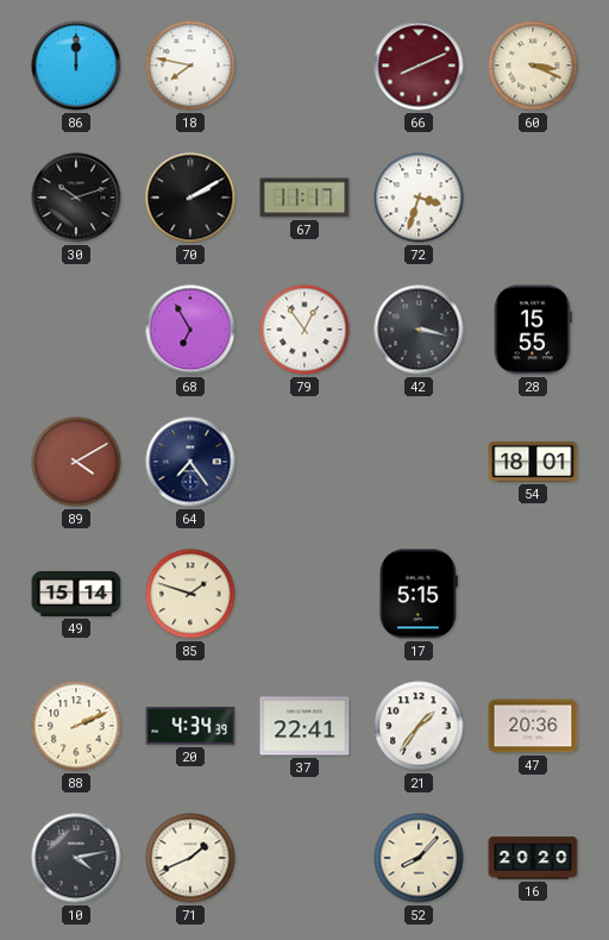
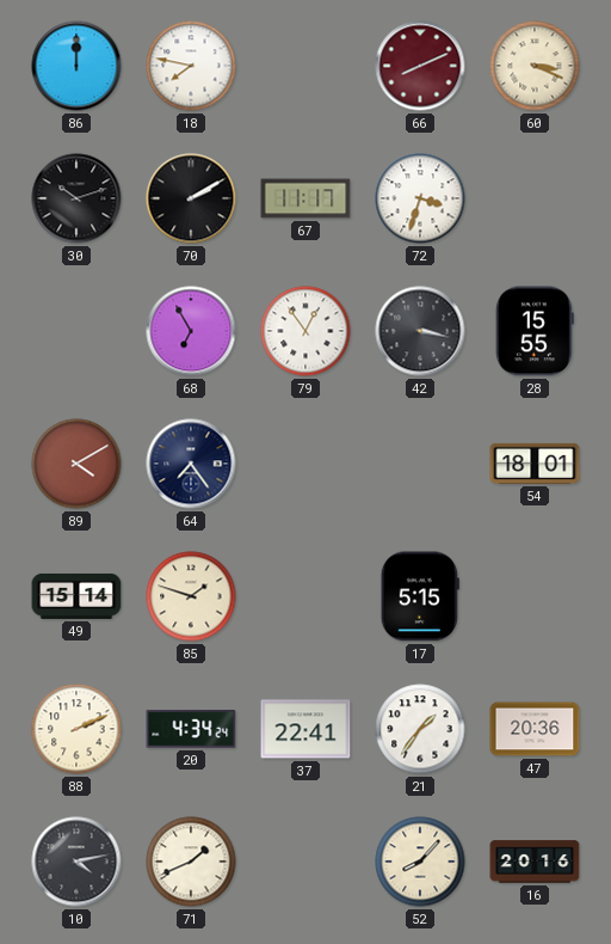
20: 4:34:39 -> 4:34:24 (191, 729)
16: 20:20 -> 20:16 (535, 862)
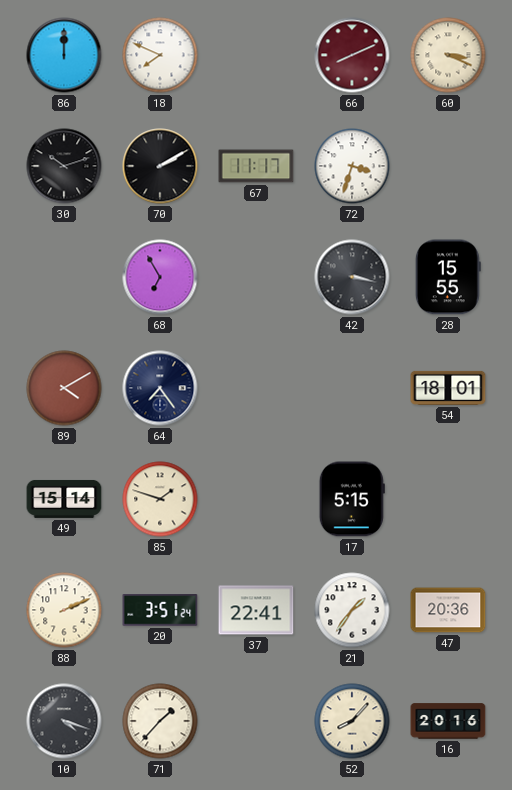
18: 7:47 -> 7:49 (160, 55)
79: 12:54 -> none (305, 331)
20: 4:34 -> 3:51 (160, 610)
10: 4:13 -> 4:18 (64, 721)
71: 1:41 -> 1:37 (160, 721)
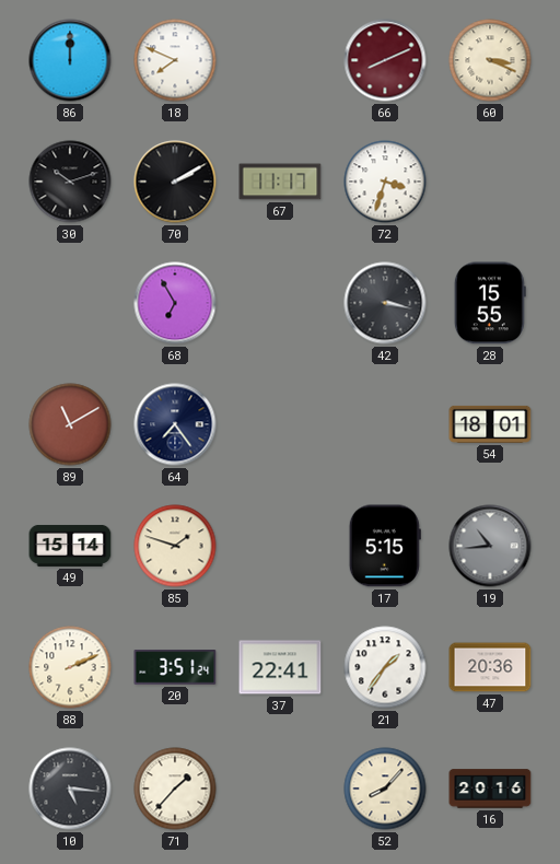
89: 4:10 -> 11:10 (70, 424)
19: none -> 10:44 (490, 546)
10: 4:18 -> 5:16 (70, 789)
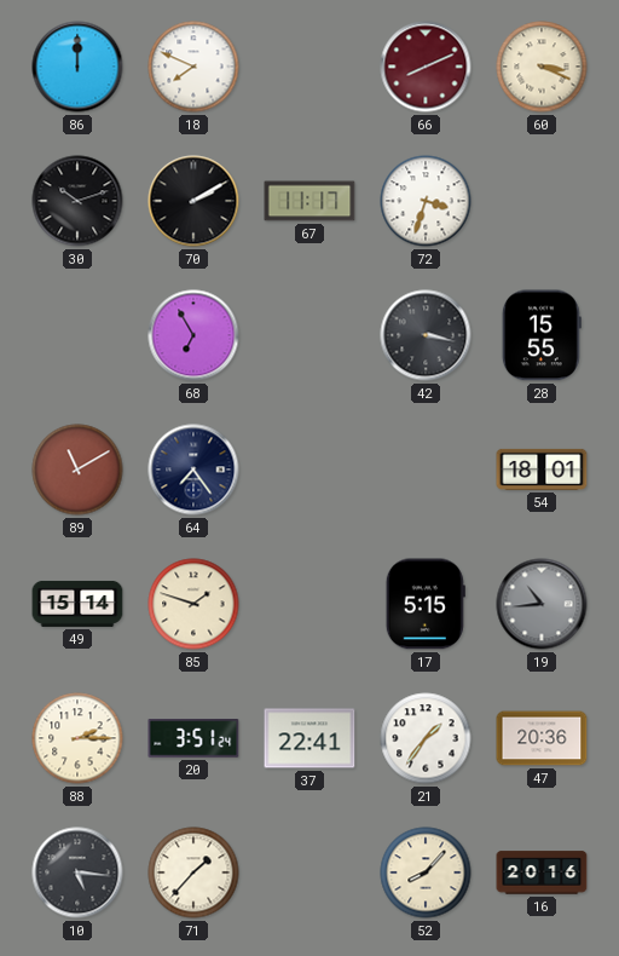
88: 2:11 -> 2:15 (77, 738)
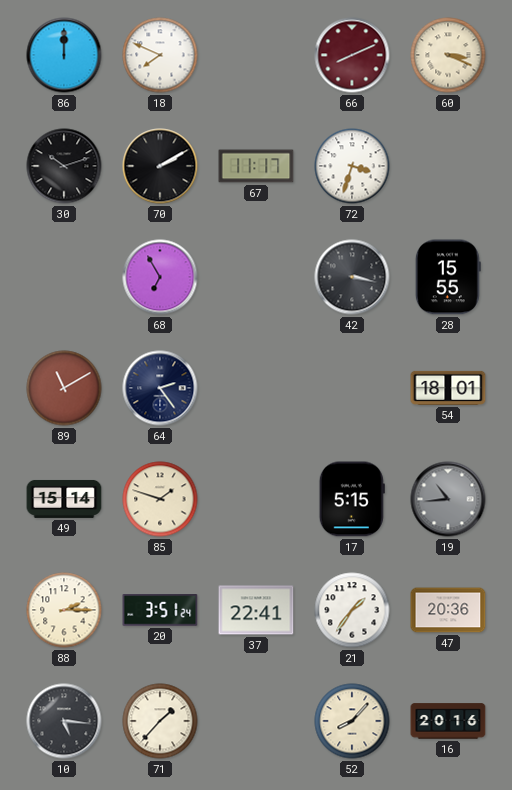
64: 7:24 -> 2:24 (160, 388)
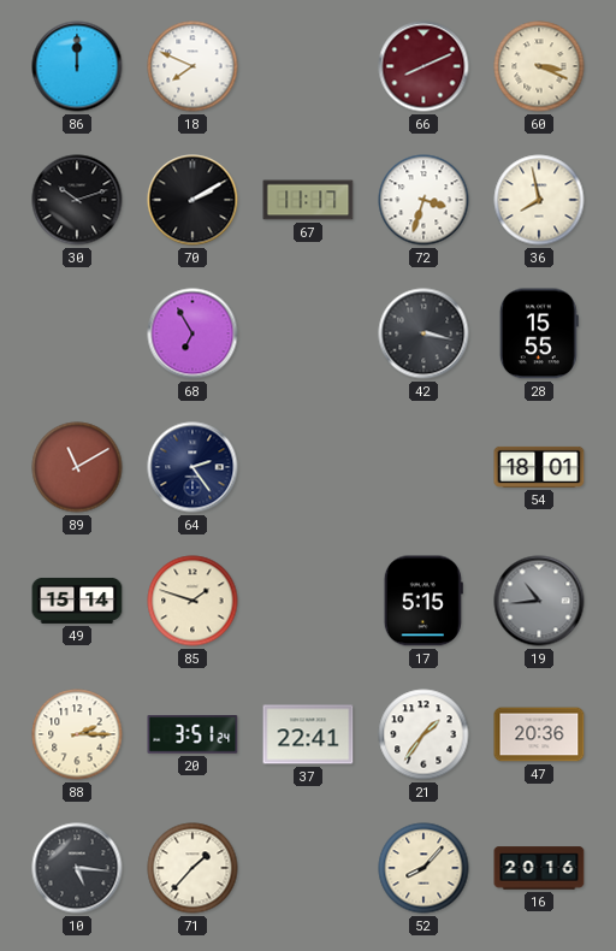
36: none -> 7:58 (539, 200)
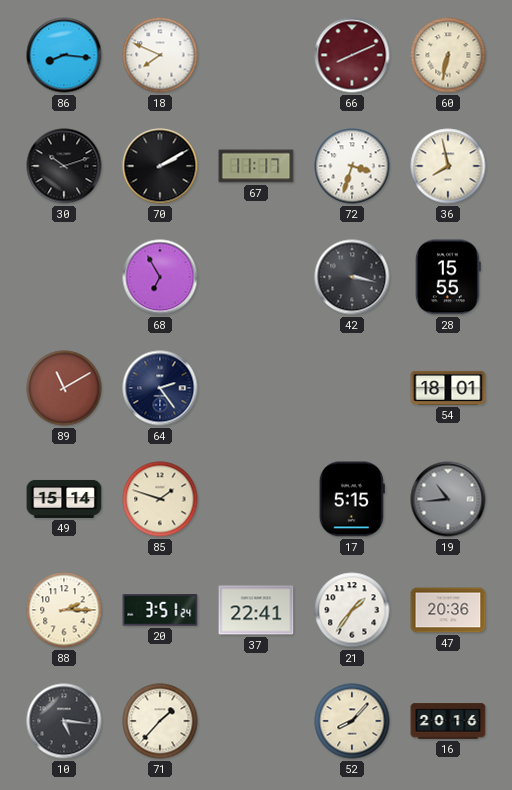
86: 12:00 -> 8:16 (64, 55)
60: 3:19 -> 6:32 (448, 55)
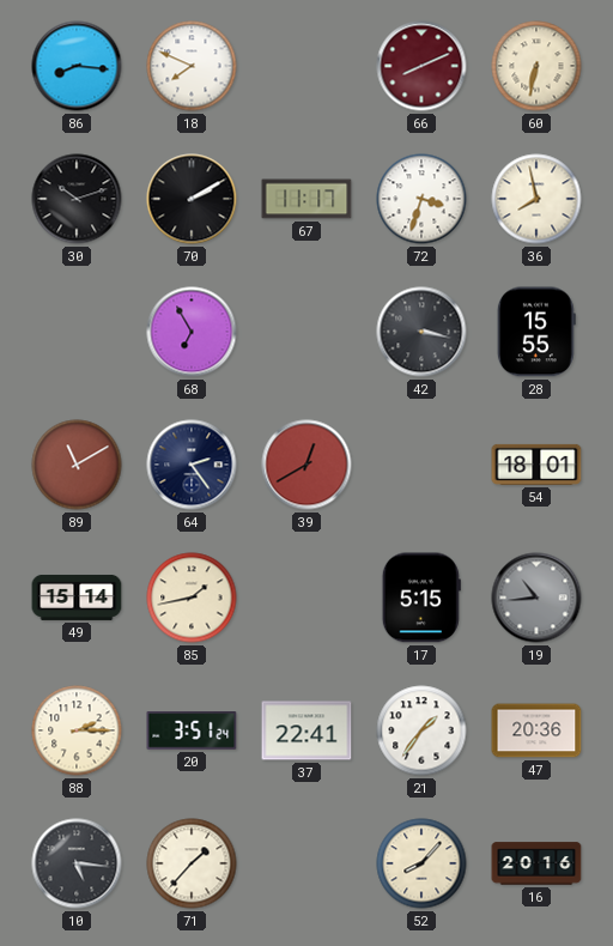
39: none -> 12:40 (306, 465)
85: 1:48 -> 1:43 (192, 598)
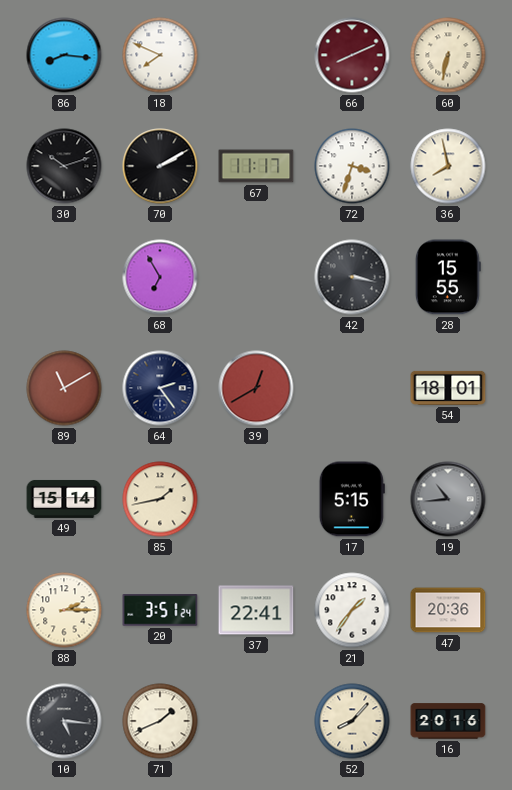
71: 1:37 -> 1:41 (160, 721)
